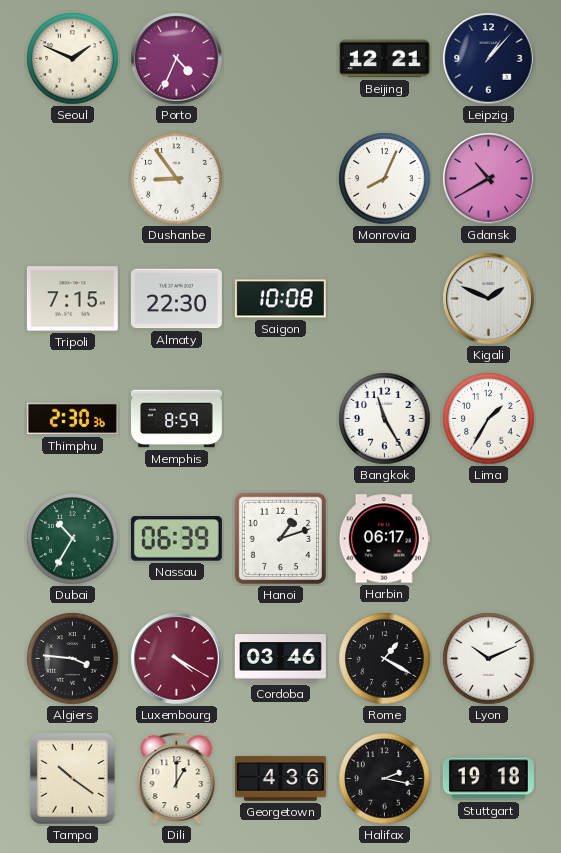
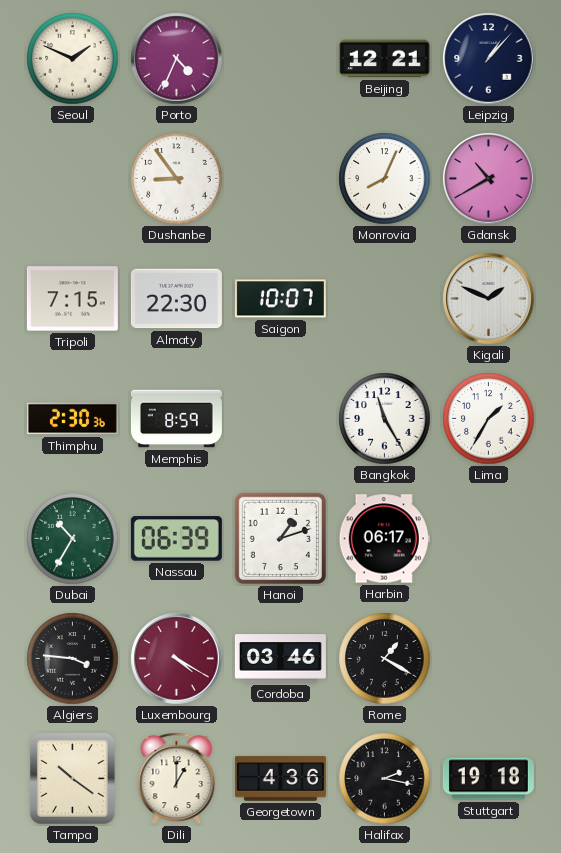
Saigon: 10:08 -> 10:07 (280, 299)
Lyon: 10:11 -> none (489, 659)
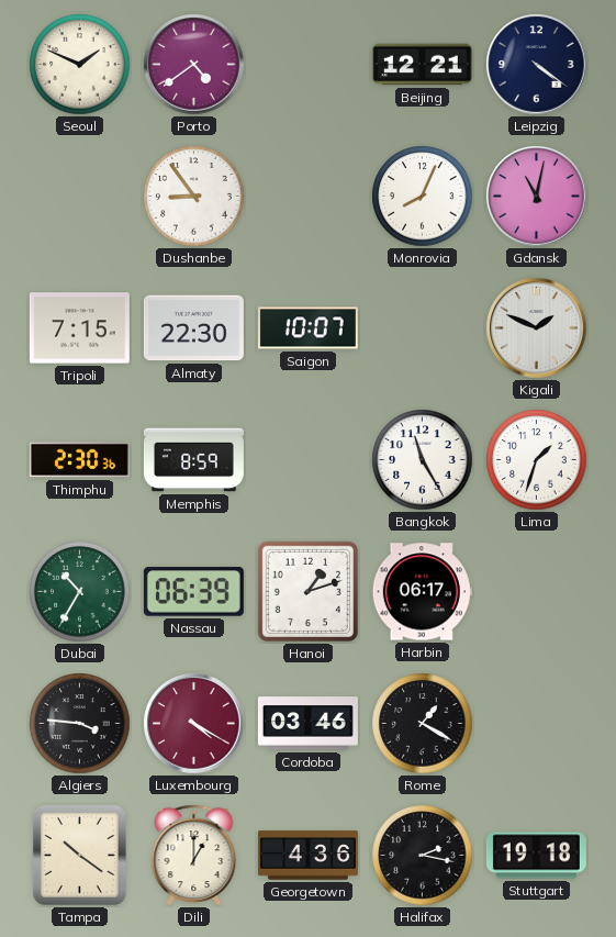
Porto: 4:34 -> 4:39 (194, 65)
Leipzig: 1:07 -> 4:21 (537, 65)
Gdansk: 10:40 -> 11:02 (537, 197)
Lima: 1:35 -> 1:33 (537, 460)
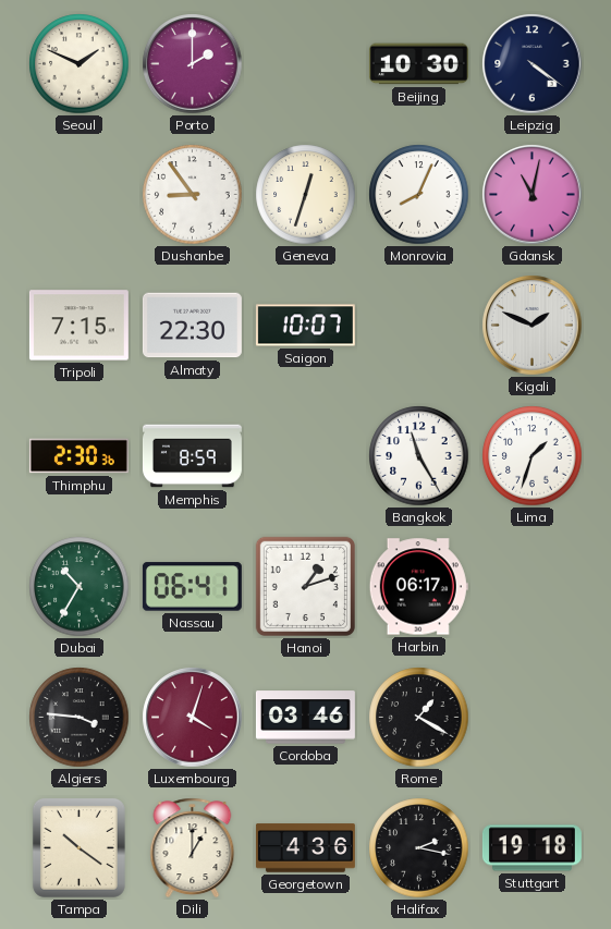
Porto: 4:39 -> 2:00 (193, 64)
Beijing: 12:21 -> 10:30 (418, 64)
Geneva: none -> 12:33 (306, 195)
Nassau: 06:39 -> 06:41 (192, 587)
Luxembourg: 4:20 -> 4:03 (193, 718)
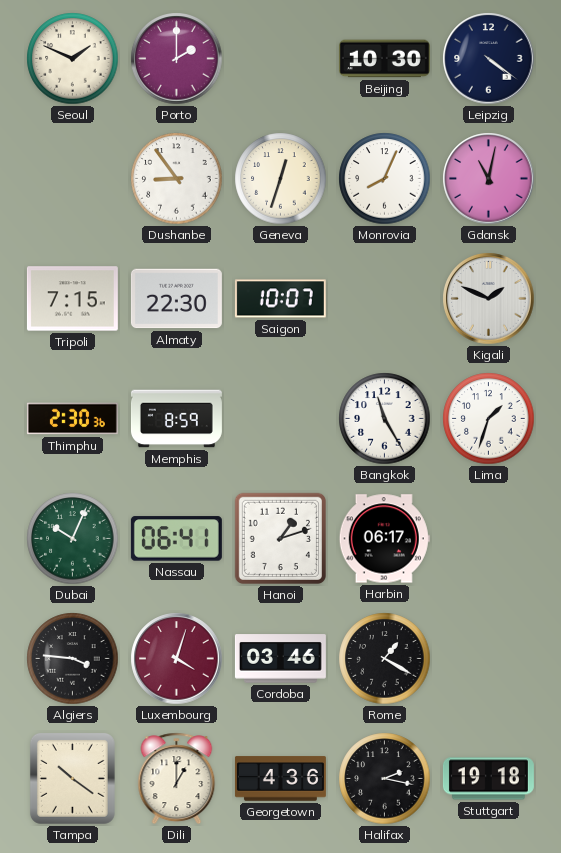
Dubai: 10:35 -> 10:04 (73, 539)
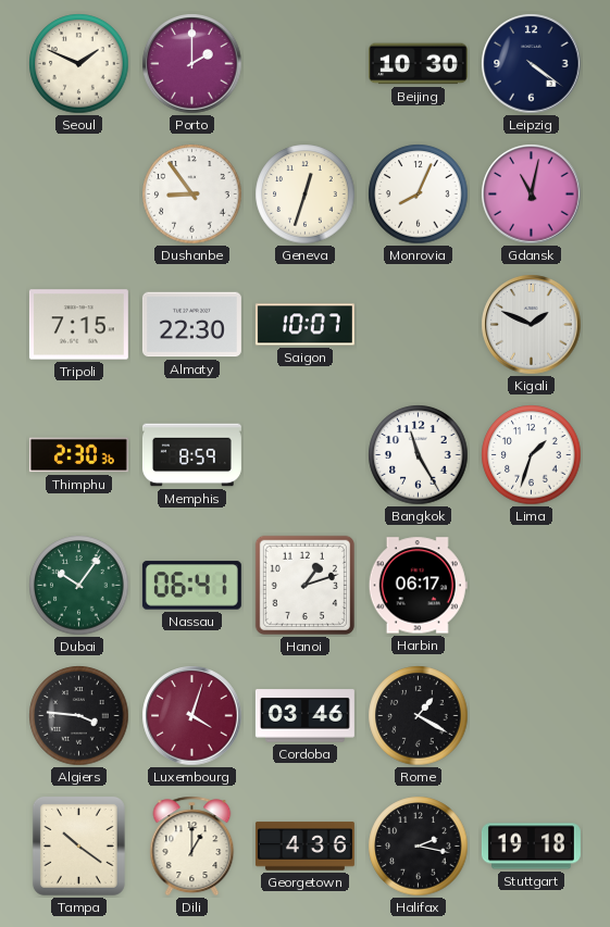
Dubai: 10:04 -> 10:06 (79, 586)
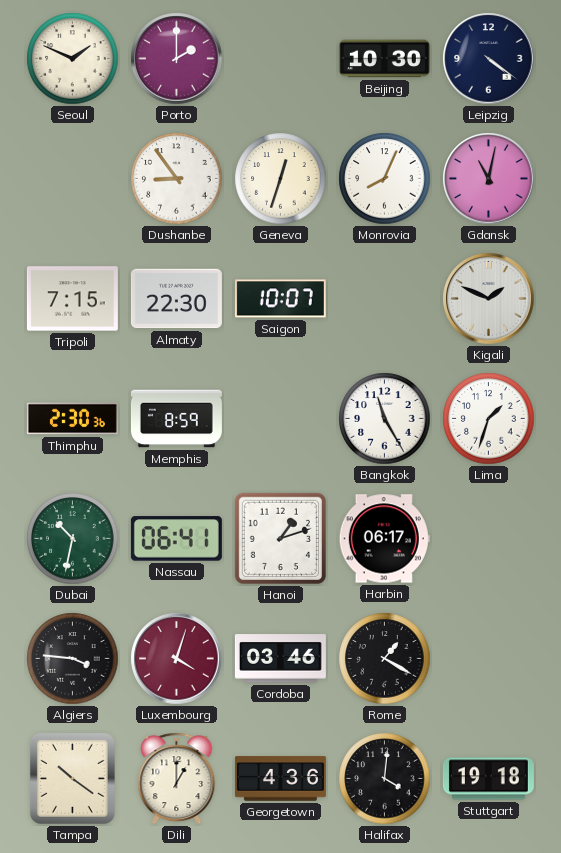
Dubai: 10:06 -> 10:32 (73, 539)
Halifax: 2:17 -> 4:01 (385, 779)
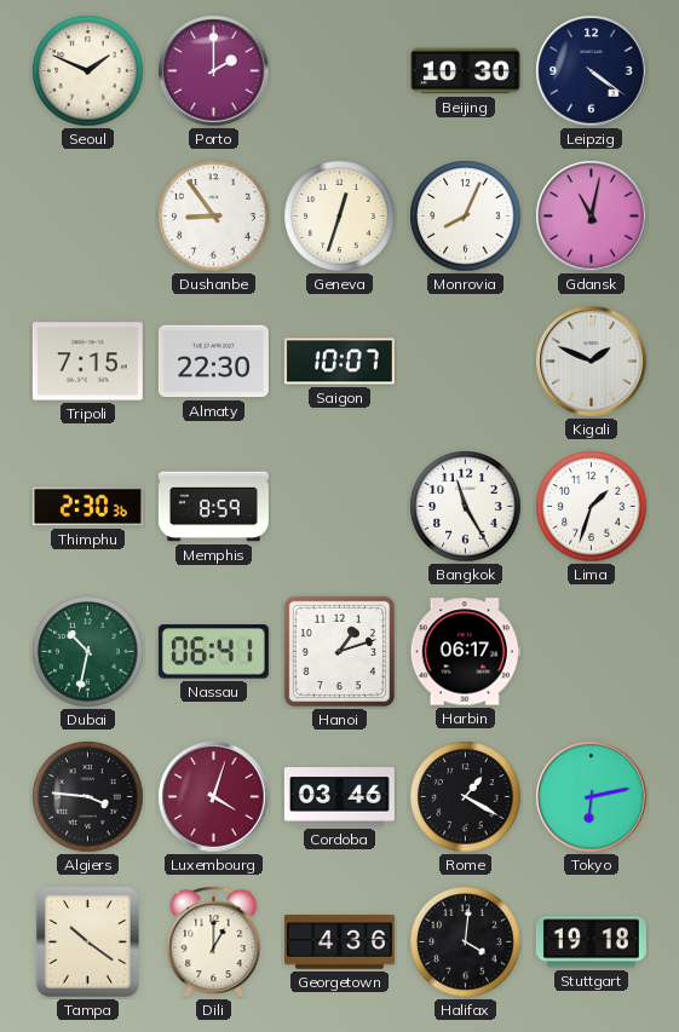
Tokyo: none -> 6:13 (592, 797)
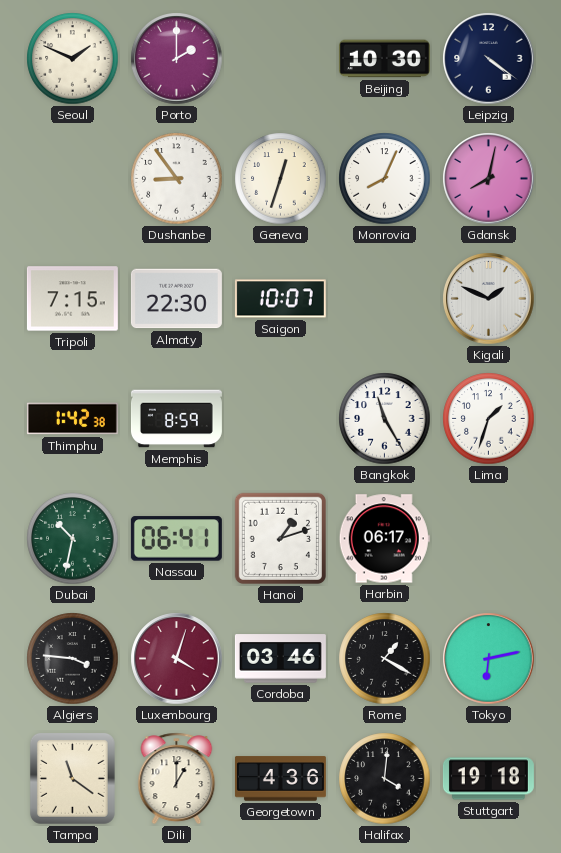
Gdansk: 11:02 -> 8:02 (489, 179)
Thimphu: 2:30 -> 1:42 (72, 419)
Tampa: 10:21 -> 11:21 (72, 778)
